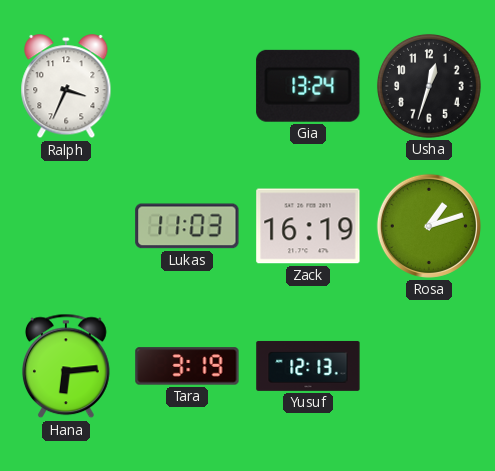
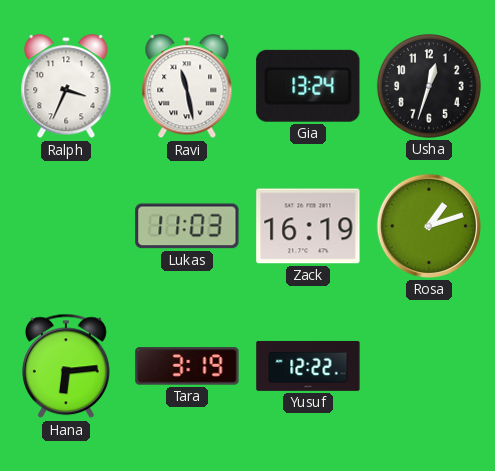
Ravi: none -> 11:28 (187, 87)
Yusuf: 12:13 -> 12:22 (308, 366)
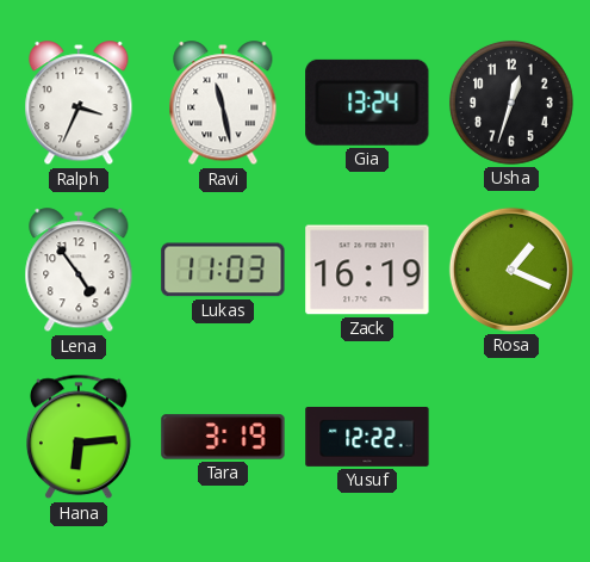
Lena: none -> 4:54 (79, 271)
Rosa: 1:12 -> 1:19 (511, 270)
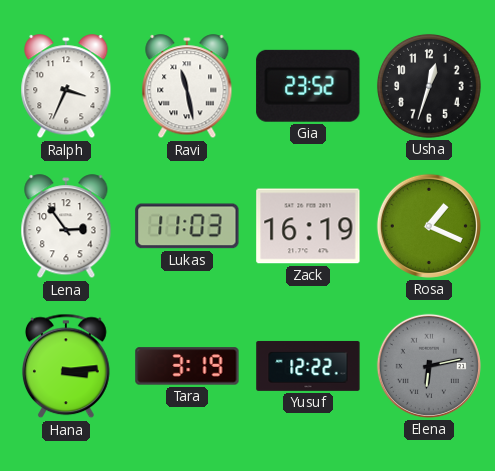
Gia: 13:24 -> 23:52 (308, 86)
Lena: 4:54 -> 2:54 (66, 227)
Hana: 6:14 -> 3:14 (67, 366)
Elena: none -> 6:13 (429, 366)
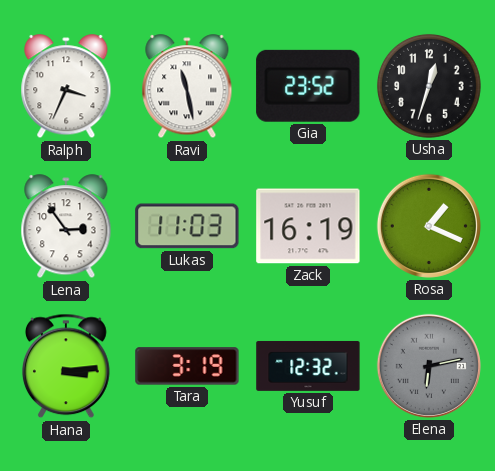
Yusuf: 12:22 -> 12:32 (308, 366)
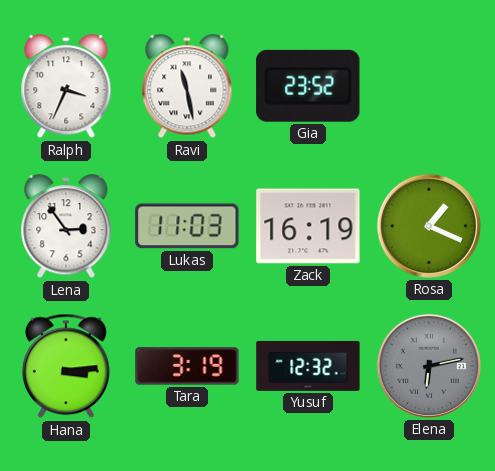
Usha: 12:33 -> none (429, 86)
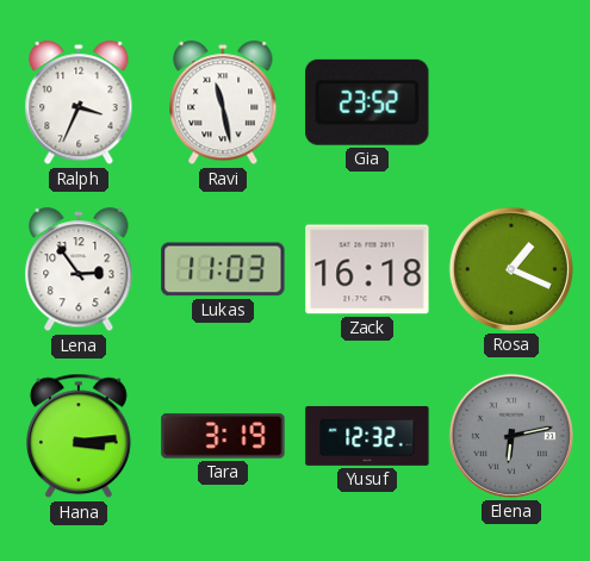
Zack: 16:19 -> 16:18 (367, 269)
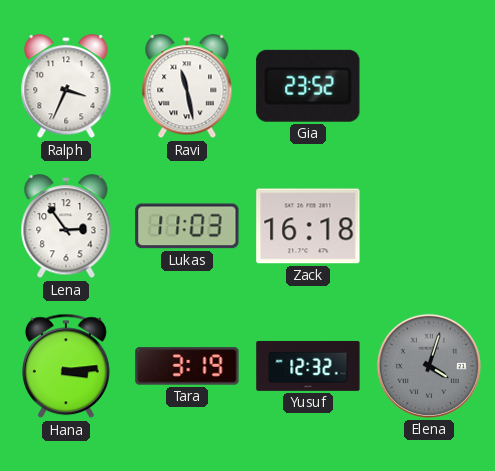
Rosa: 1:19 -> none (511, 269)
Elena: 6:13 -> 4:03 (429, 366)
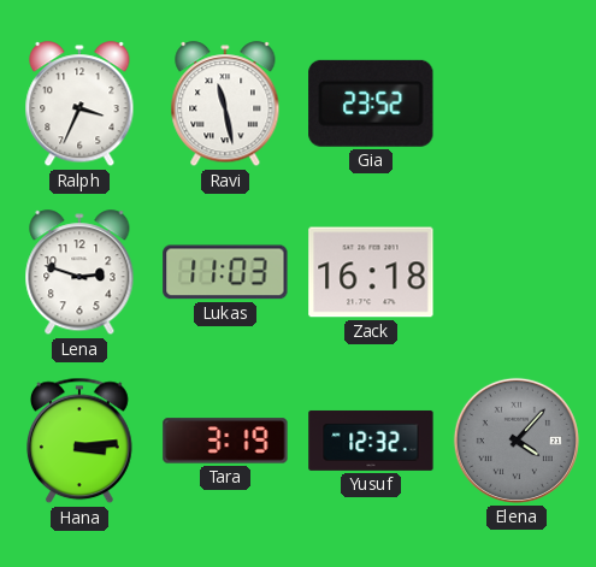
Lena: 2:54 -> 2:48 (79, 273)
Elena: 4:03 -> 4:07 (517, 441)
